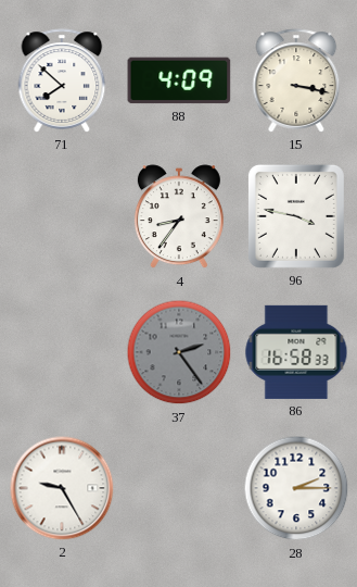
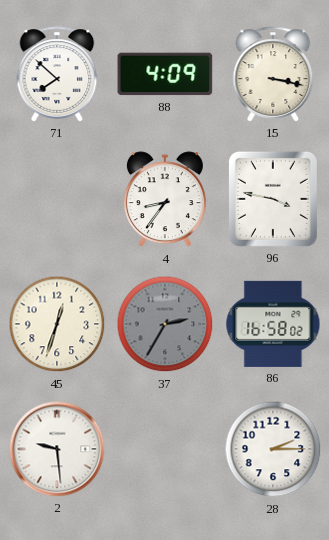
45: none -> 12:33 (57, 324)
37: 2:24 -> 2:35 (165, 324)
86: 16:58:33 -> 16:58:02 (273, 324)
2: 9:25 -> 9:29 (57, 449)
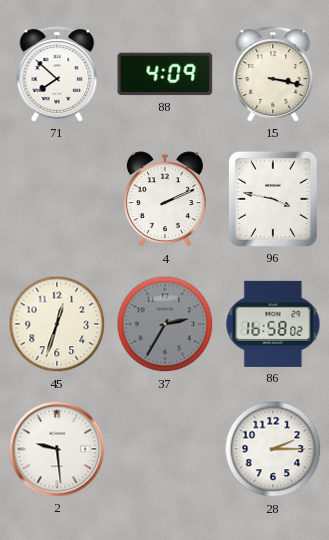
4: 8:36 -> 2:11 (165, 200)
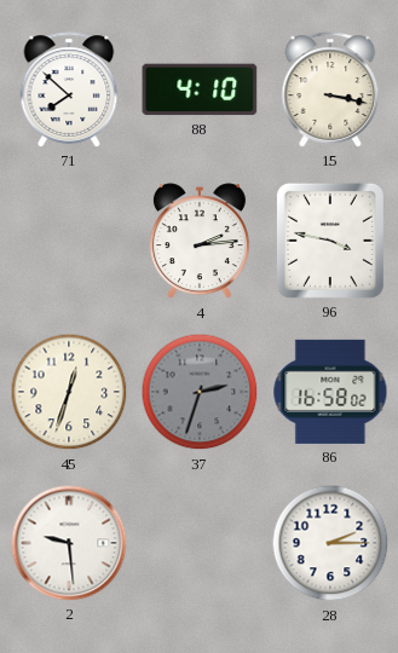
88: 4:09 -> 4:10 (200, 89)
4: 2:11 -> 2:14 (200, 242)
37: 2:35 -> 2:33 (200, 392)
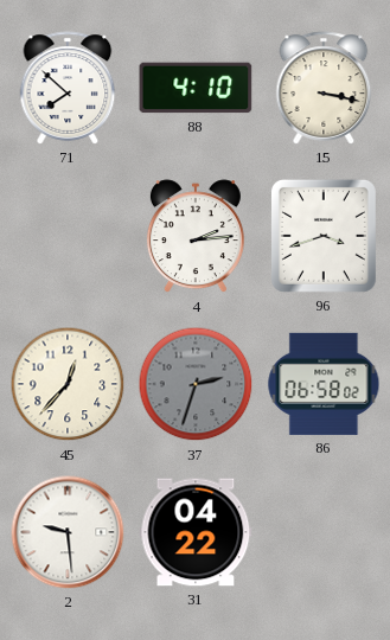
96: 3:47 -> 3:42 (324, 236)
45: 12:33 -> 12:37 (68, 384)
86: 16:58 -> 06:58 (324, 384)
31: none -> 04:22 (196, 532)
28: 2:15 -> none (330, 543)
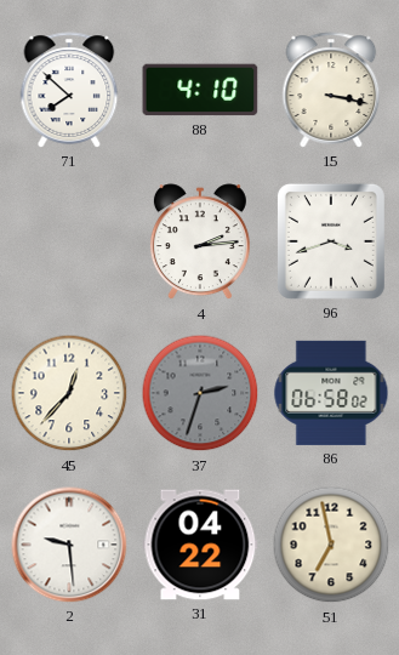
51: none -> 6:58 (331, 545)
